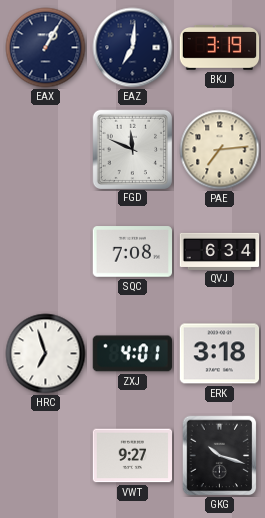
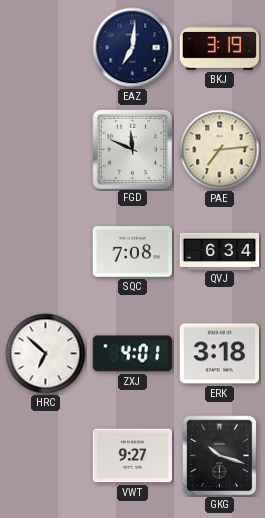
EAX: 1:05 -> none (46, 48)
HRC: 6:57 -> 6:52 (46, 354)
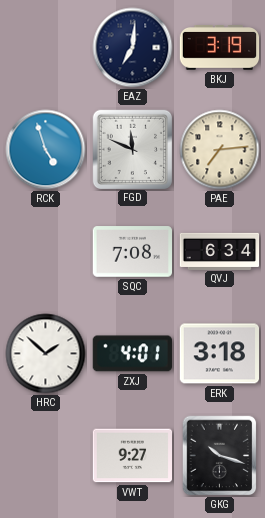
RCK: none -> 4:57 (46, 150)
HRC: 6:52 -> 1:52 (46, 354)
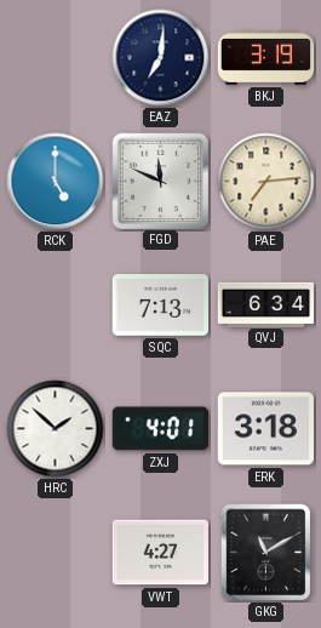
RCK: 4:57 -> 5:00 (56, 182)
SQC: 7:08 -> 7:13 (160, 306)
VWT: 9:27 -> 4:27 (161, 553)
GKG: 10:18 -> 11:10 (266, 553)
